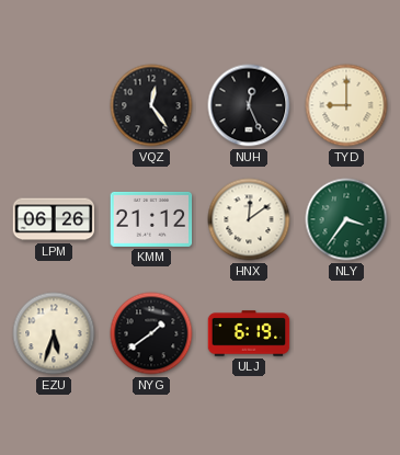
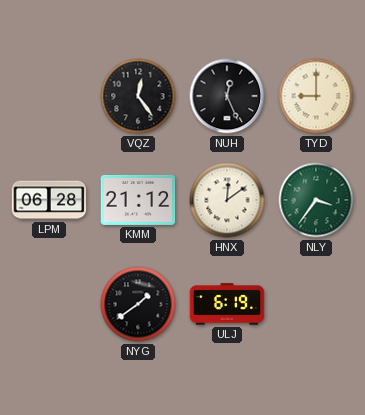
LPM: 06:26 -> 06:28 (49, 200)
EZU: 5:33 -> none (54, 333)
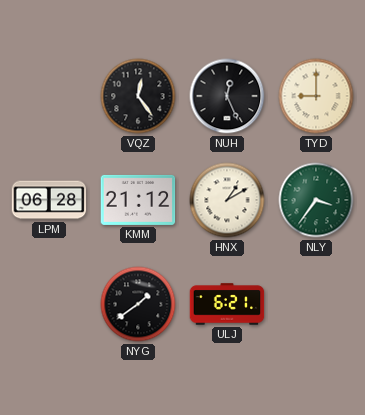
HNX: 12:09 -> 1:10 (227, 200)
ULJ: 6:19 -> 6:21 (227, 304)
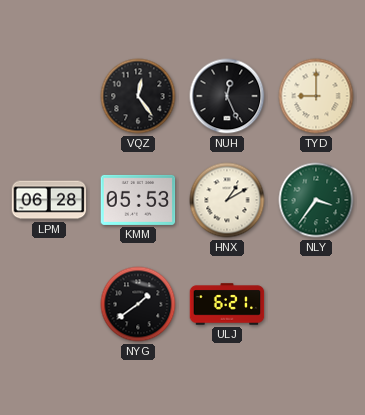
KMM: 21:12 -> 05:53 (138, 200)
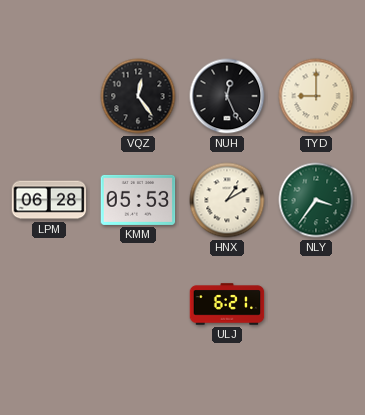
NYG: 1:39 -> none (138, 304)
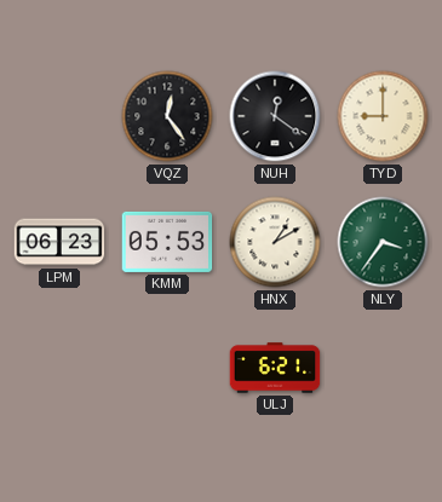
NUH: 12:26 -> 12:21 (275, 116)
LPM: 06:28 -> 06:23 (59, 242)
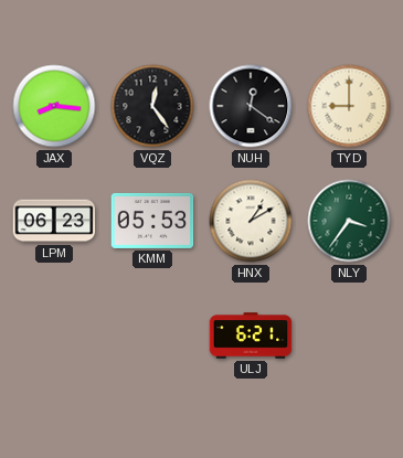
JAX: none -> 8:16 (54, 106)
